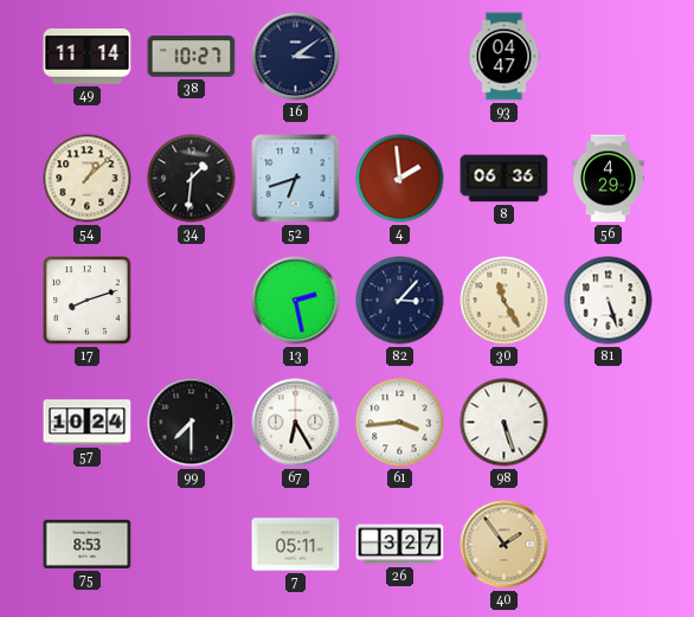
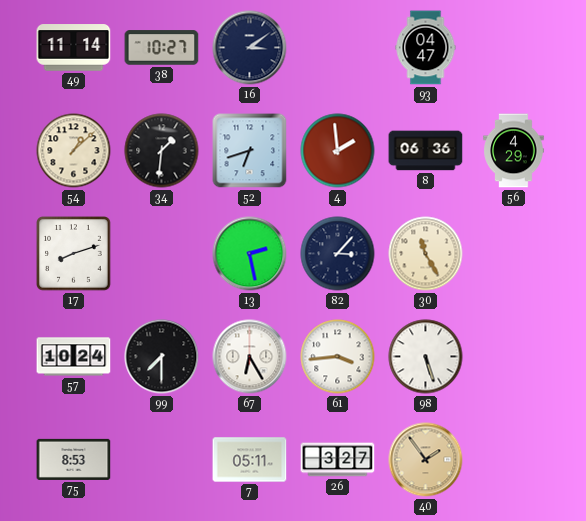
81: 5:27 -> none (609, 301)
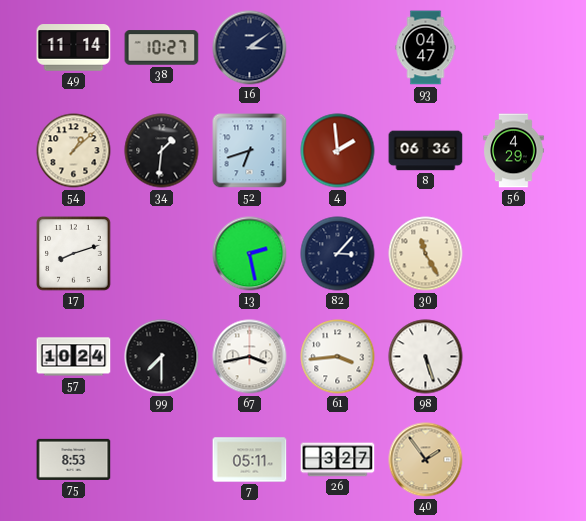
67: 6:25 -> 3:43 (250, 357)
